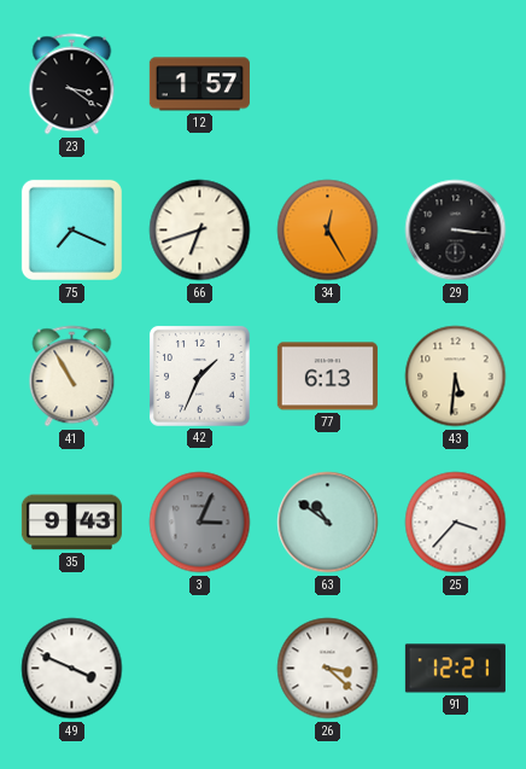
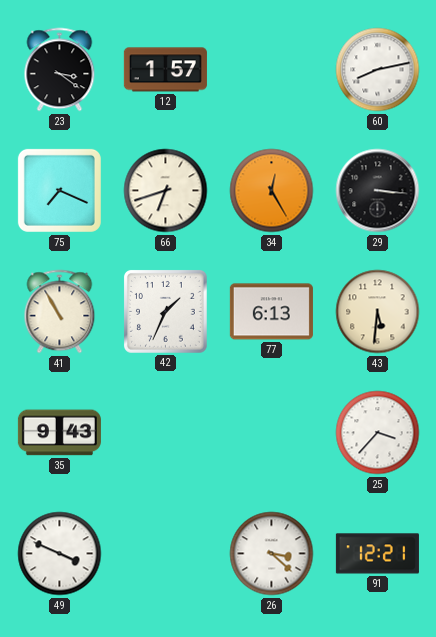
60: none -> 8:13 (378, 70)
3: 3:04 -> none (200, 523)
63: 10:51 -> none (328, 523)
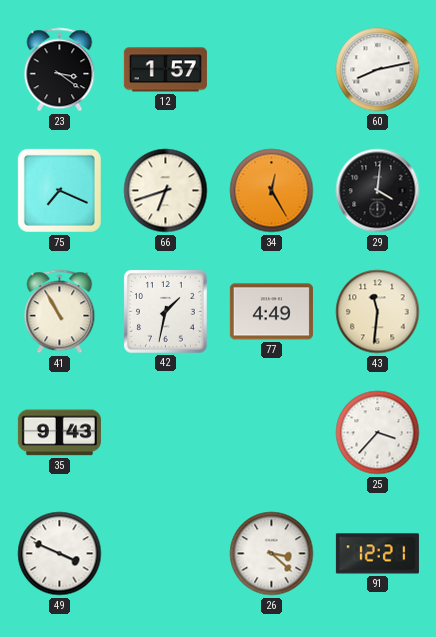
29: 3:16 -> 4:01 (378, 191)
42: 1:34 -> 1:32 (166, 312)
77: 6:13 -> 4:49 (271, 312)
43: 5:31 -> 11:31 (378, 312)
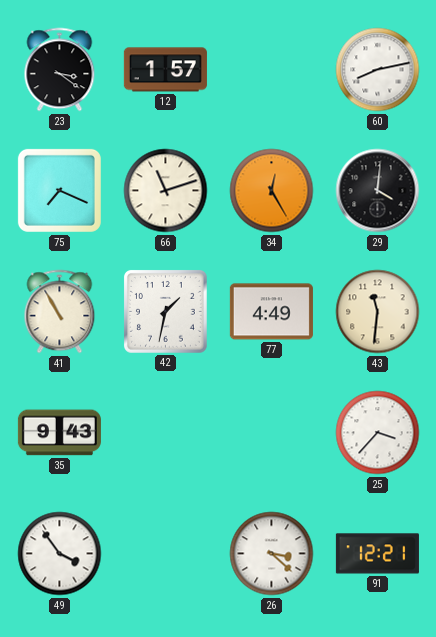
66: 6:42 -> 11:12 (166, 191)
49: 3:49 -> 3:54 (60, 554)
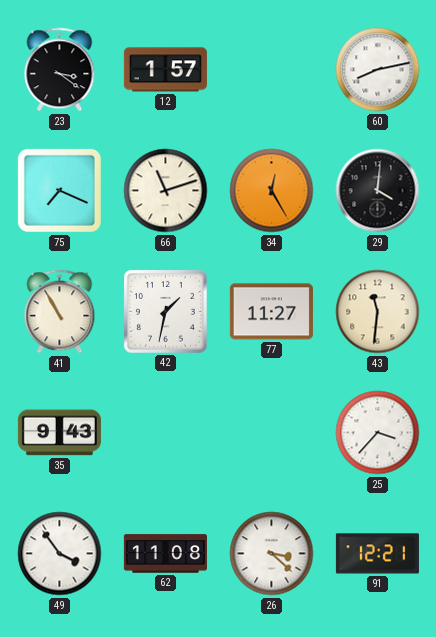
77: 4:49 -> 11:27 (271, 312)
62: none -> 11:08 (165, 554)
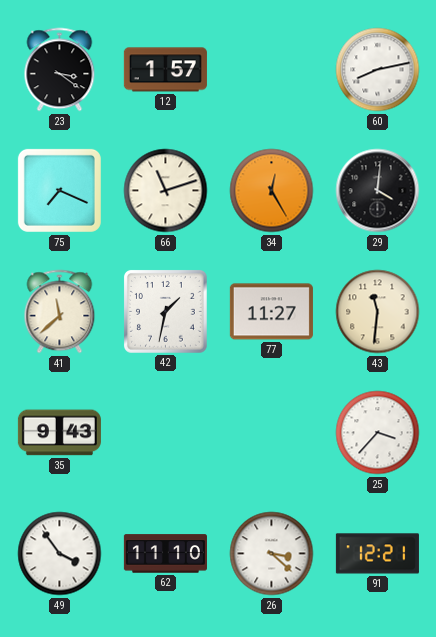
41: 10:55 -> 11:38 (60, 312)
62: 11:08 -> 11:10 (165, 554)
